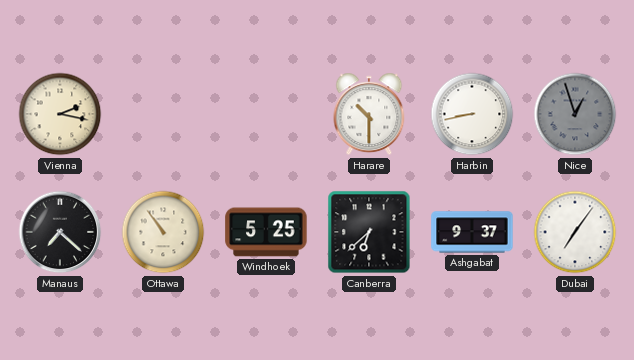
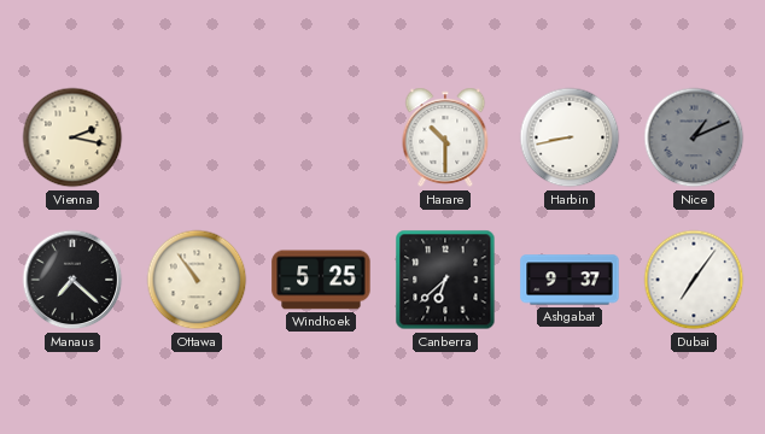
Nice: 12:57 -> 1:11 (694, 137)
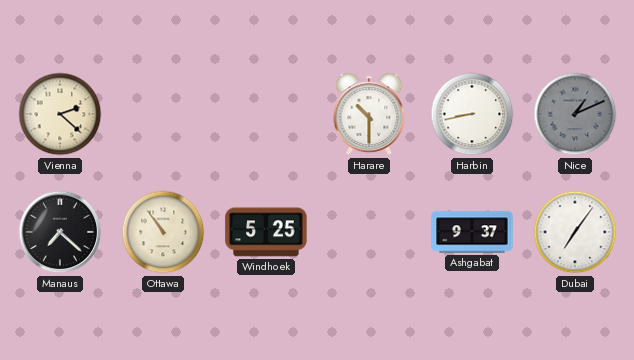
Vienna: 2:17 -> 2:22 (60, 114)
Canberra: 6:38 -> none (445, 280)
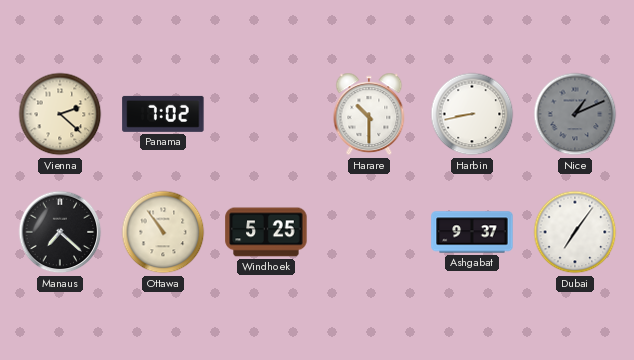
Panama: none -> 7:02 (163, 114)
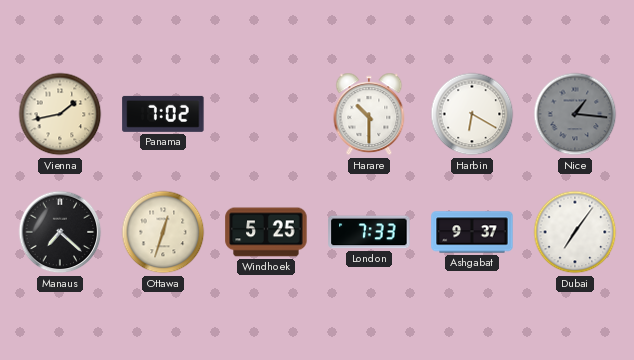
Vienna: 2:22 -> 1:43 (60, 114)
Harbin: 8:43 -> 6:20 (472, 114)
Nice: 1:11 -> 1:16 (575, 114)
Ottawa: 10:54 -> 12:33 (163, 232)
London: none -> 7:33 (369, 232)
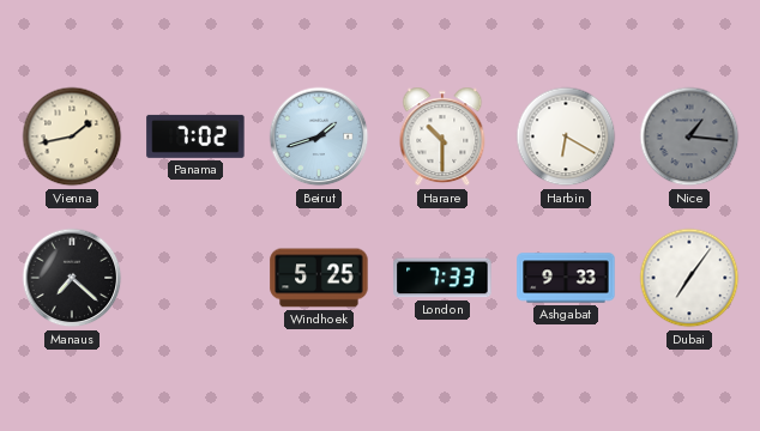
Beirut: none -> 1:42 (319, 136)
Ottawa: 12:33 -> none (163, 232)
Ashgabat: 9:37 -> 9:33 (566, 278)
